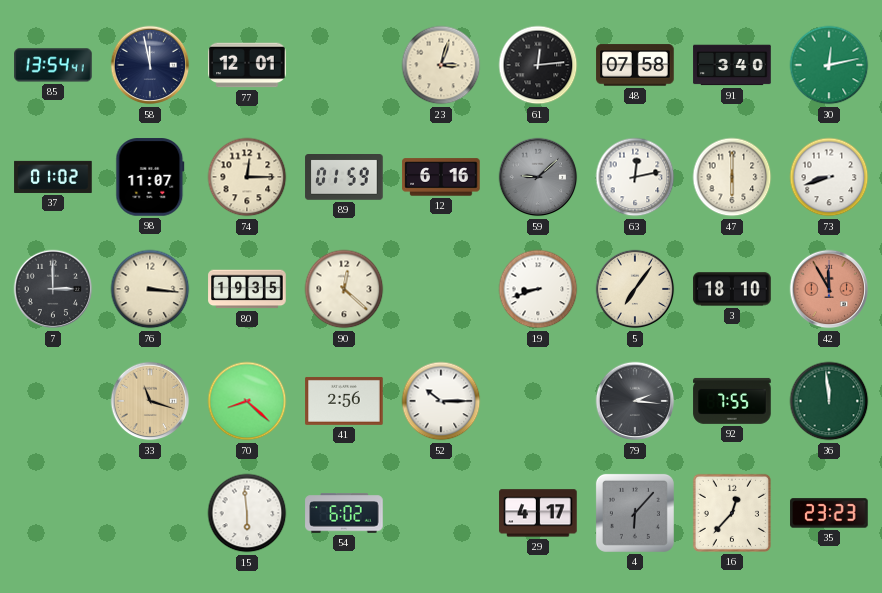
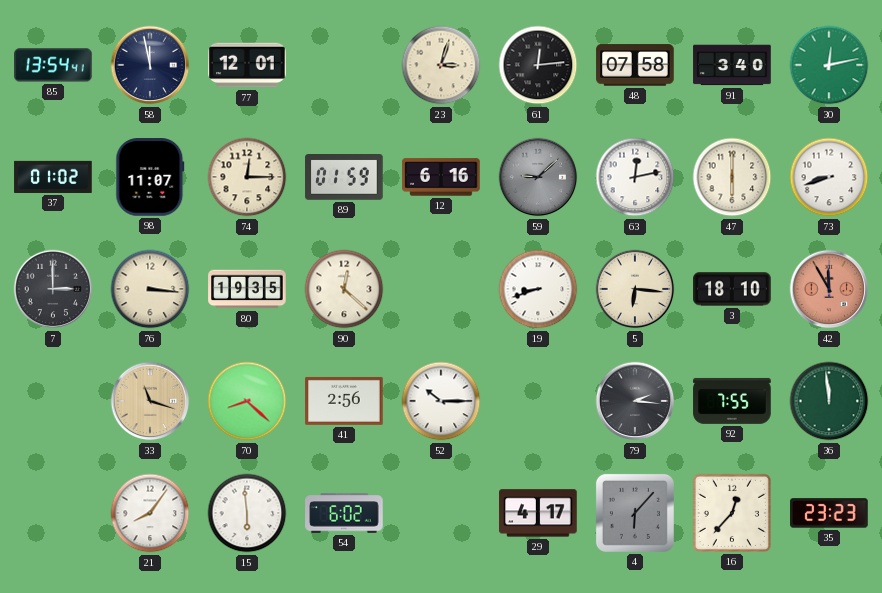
5: 7:06 -> 6:16 (635, 289)
21: none -> 8:06 (150, 513)
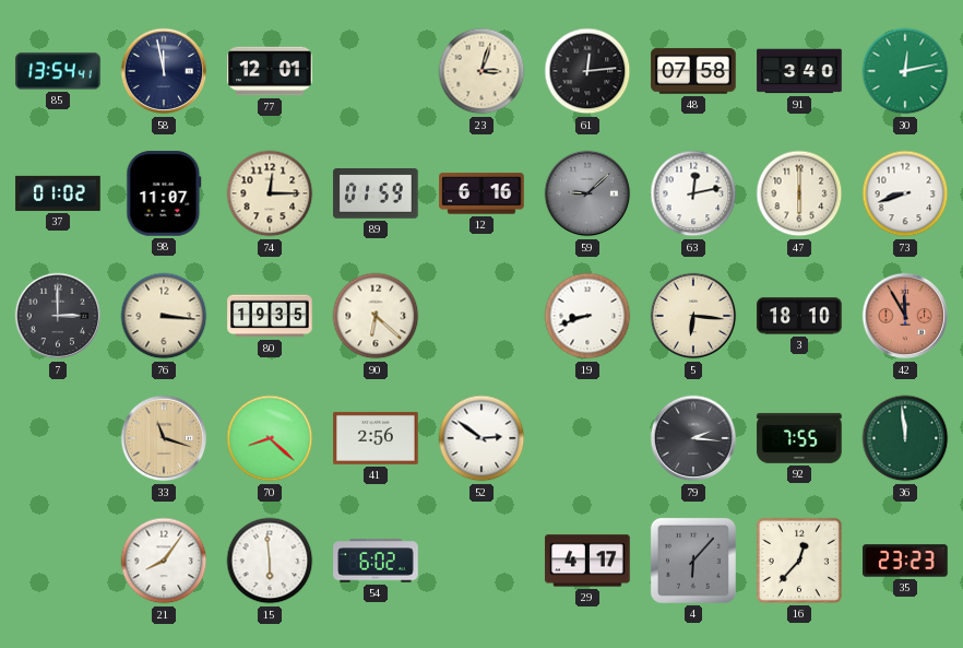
90: 12:22 -> 6:22 (376, 316)
52: 10:15 -> 2:51 (481, 438)
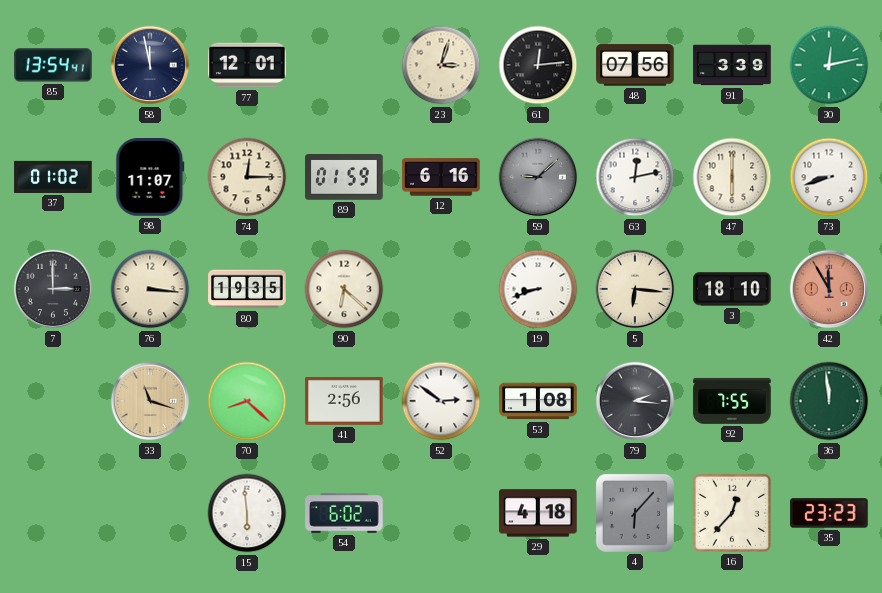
48: 07:58 -> 07:56 (635, 65)
91: 3:40 -> 3:39 (732, 65)
53: none -> 1:08 (538, 401)
21: 8:06 -> none (164, 561)
29: 4:17 -> 4:18 (538, 513)
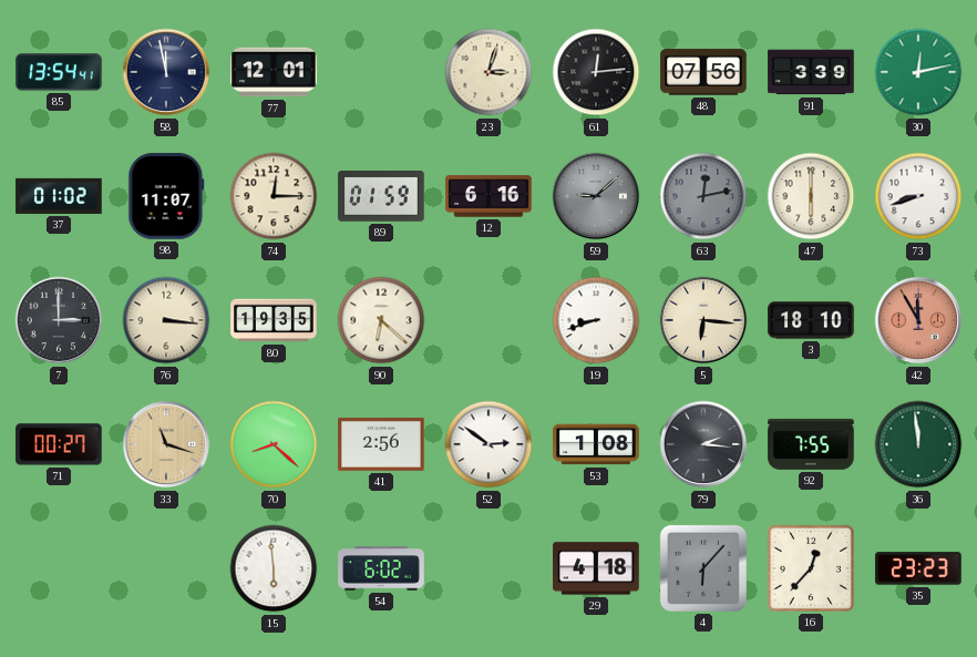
63 dial: white -> grey (703, 196)
71: none -> 00:27 (59, 444)
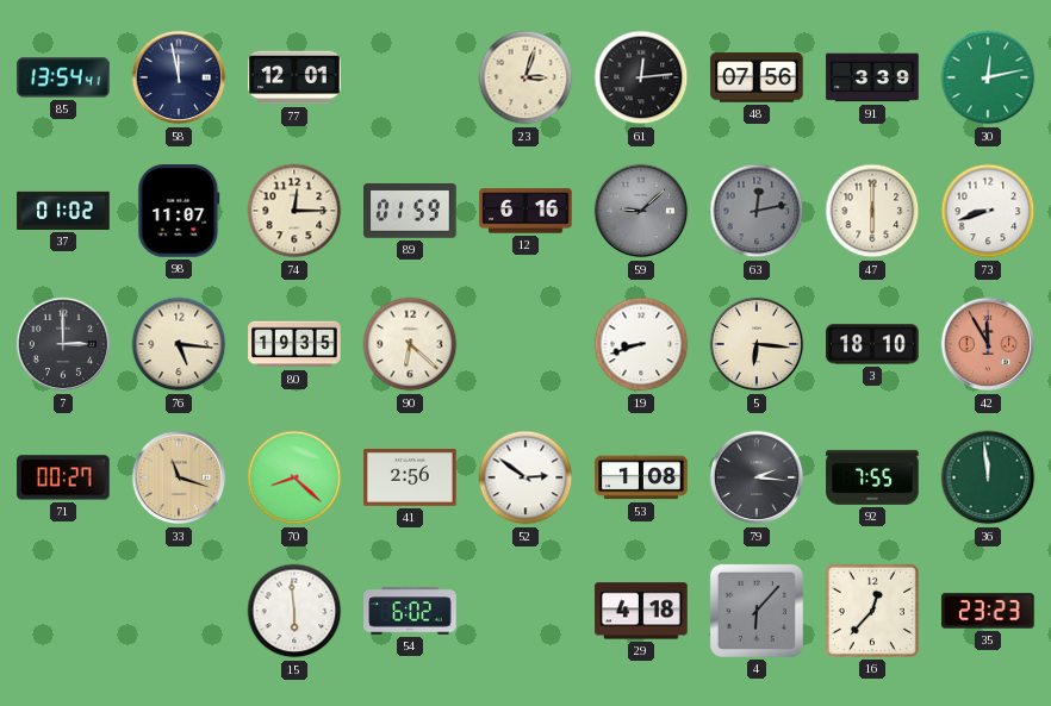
76: 3:16 -> 5:16 (179, 344)
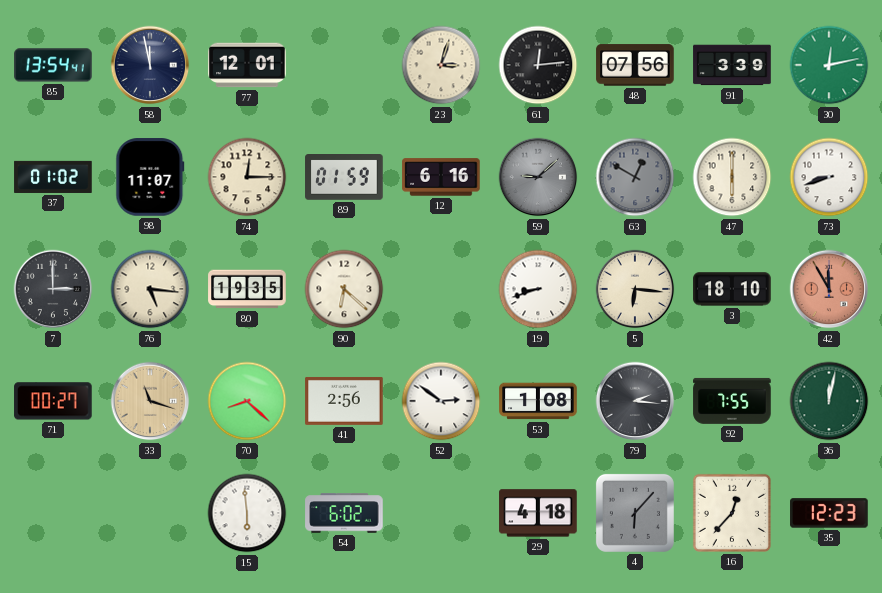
63: 12:13 -> 12:50 (635, 177)
36: 11:59 -> 12:02 (829, 401)
35: 23:23 -> 12:23 (829, 513)
